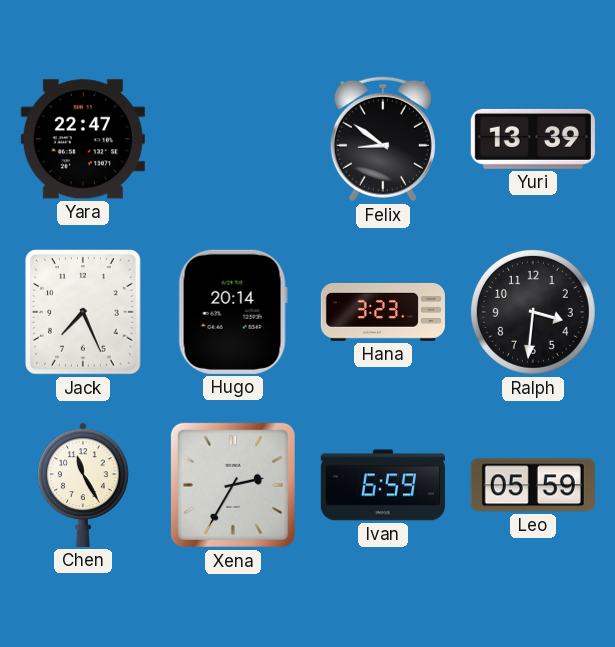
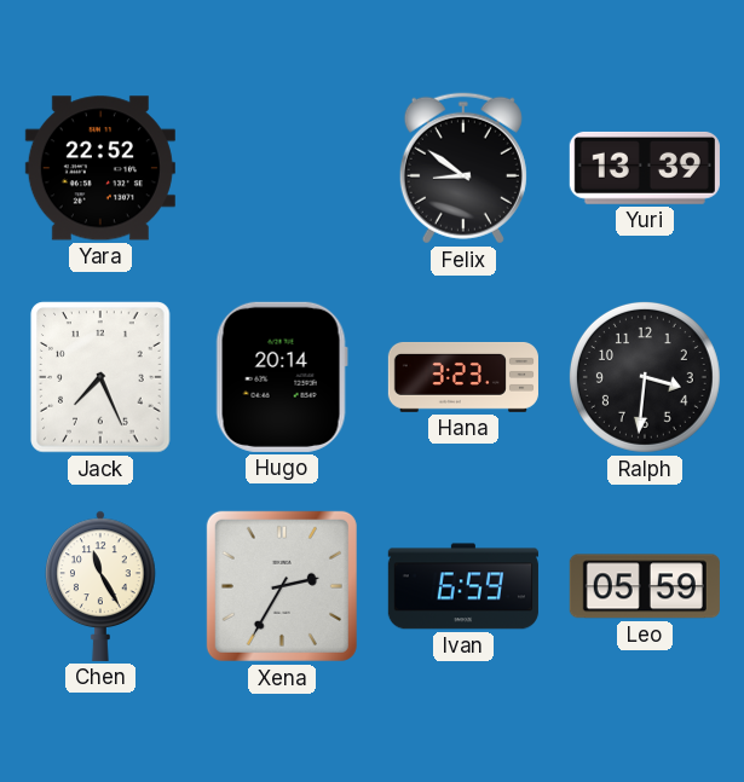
Yara: 22:47 -> 22:52 (100, 168)
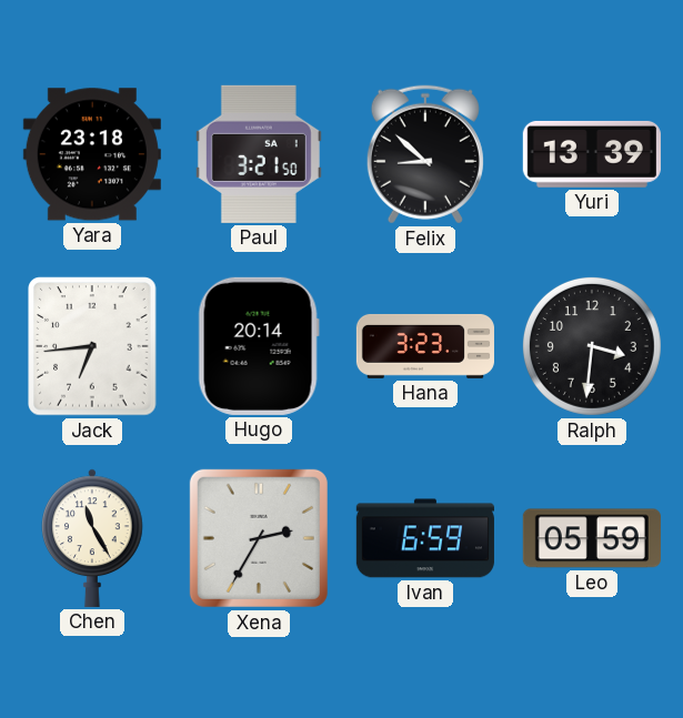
Yara: 22:52 -> 23:18 (92, 154)
Paul: none -> 3:21 (259, 154)
Felix: 8:51 -> 8:52 (425, 154)
Jack: 7:26 -> 6:44 (92, 346)
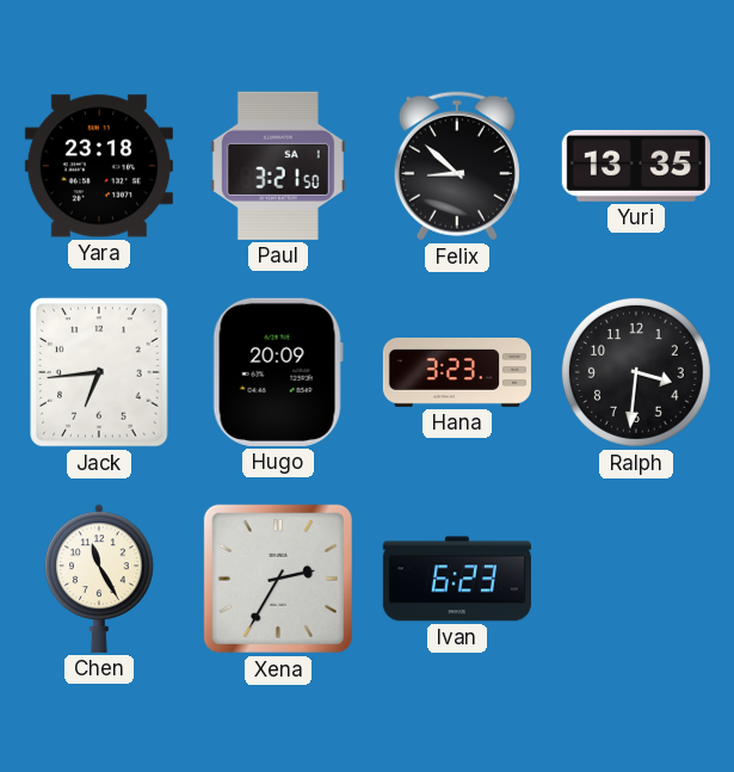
Yuri: 13:39 -> 13:35 (636, 166)
Hugo: 20:14 -> 20:09 (278, 372)
Ivan: 6:59 -> 6:23 (457, 579)
Leo: 05:59 -> none (592, 538)
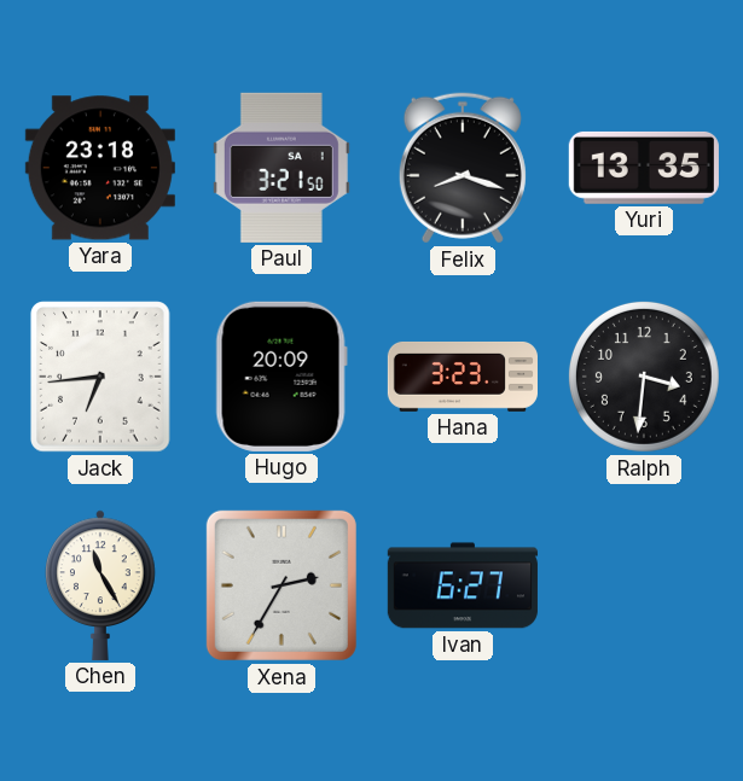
Felix: 8:52 -> 8:18 (463, 168)
Ivan: 6:23 -> 6:27 (463, 585)
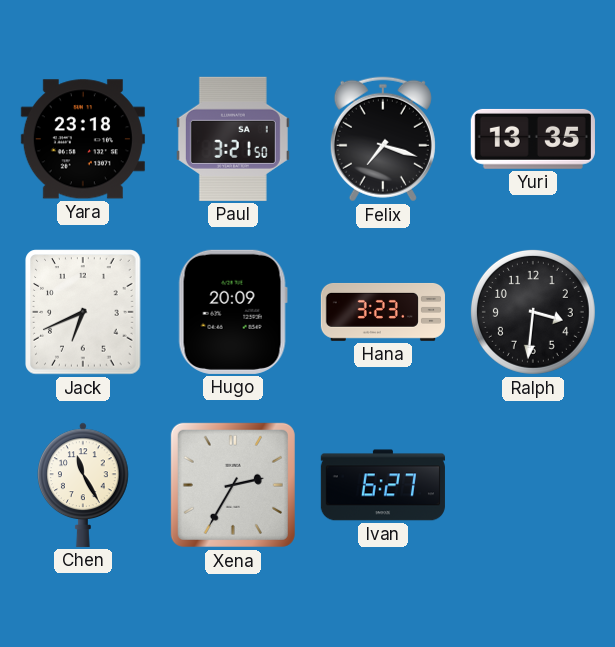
Felix: 8:18 -> 7:18 (383, 139)
Jack: 6:44 -> 6:41 (83, 312)
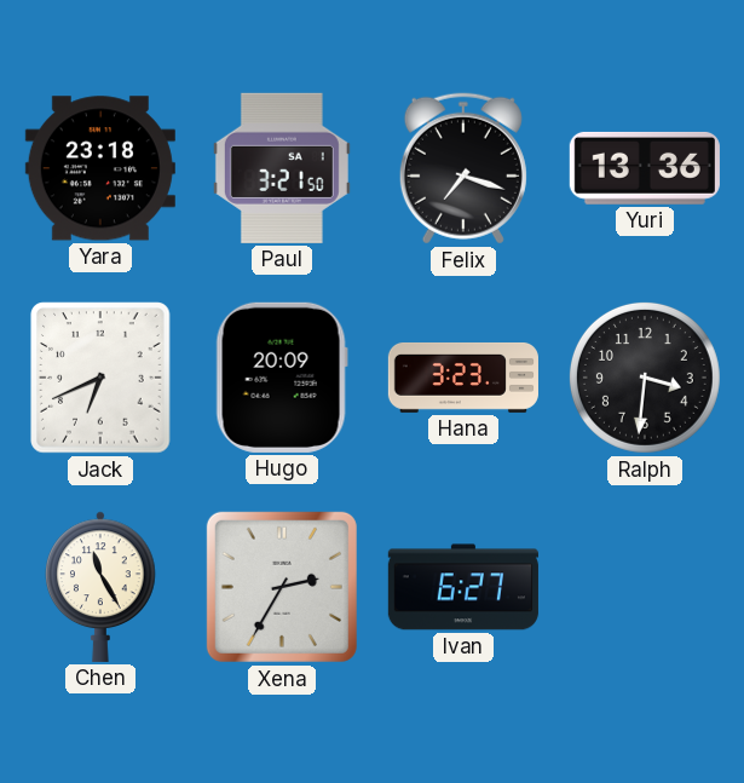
Yuri: 13:35 -> 13:36 (645, 168)
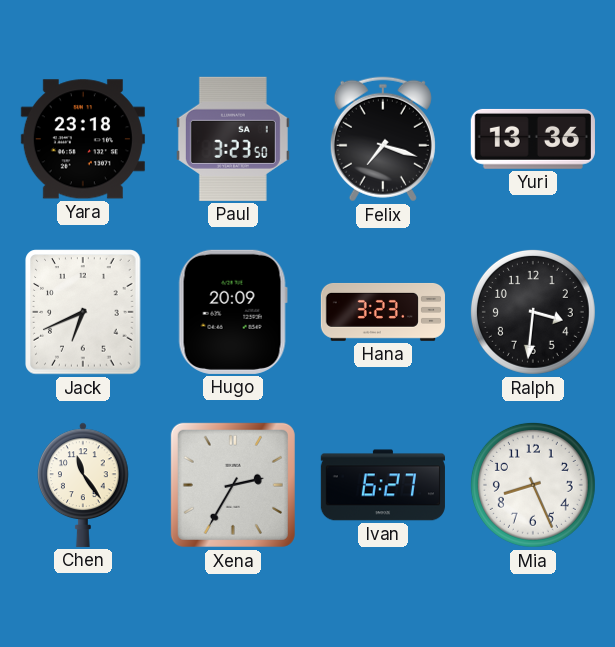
Paul: 3:21 -> 3:23 (233, 139)
Chen: 11:25 -> 11:24 (83, 485)
Mia: none -> 8:26 (533, 485)
